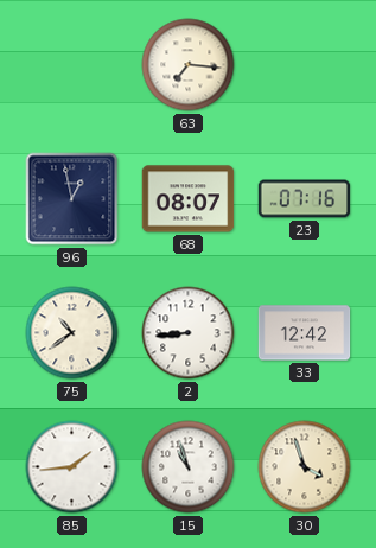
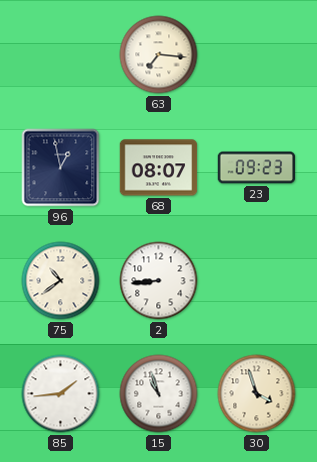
23: 07:16 -> 09:23 (257, 168)
33: 12:42 -> none (305, 333)
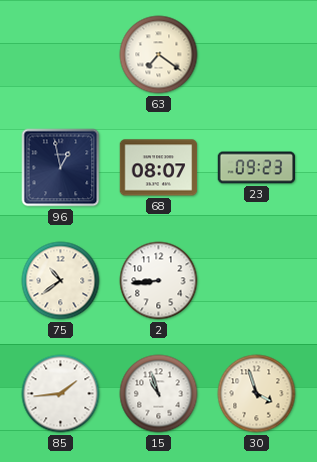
63: 7:16 -> 7:21 (159, 55)
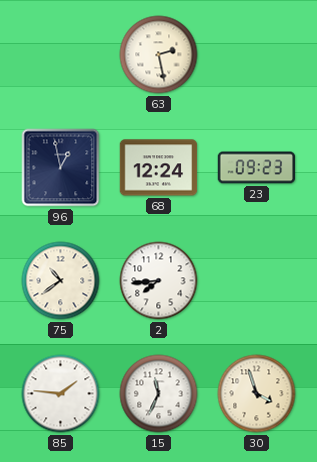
63: 7:21 -> 2:28 (159, 55)
68: 08:07 -> 12:24 (159, 168)
2: 8:44 -> 7:44 (159, 281)
85: 1:44 -> 1:46 (61, 394)
15: 10:57 -> 11:34 (159, 394)
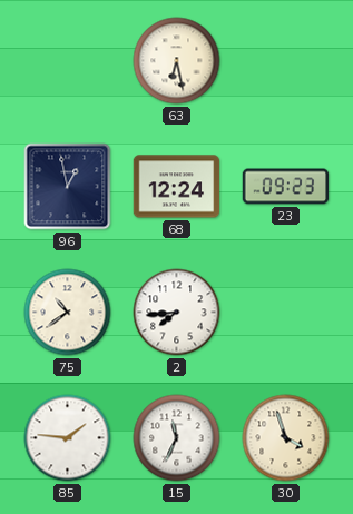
63: 2:28 -> 6:28 (177, 61)
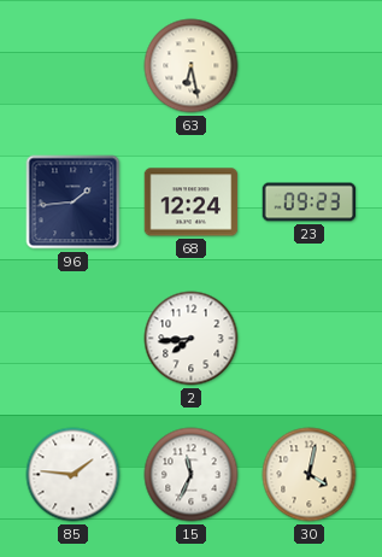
96: 12:58 -> 1:44 (74, 203)
75: 10:39 -> none (68, 313)
30: 3:57 -> 4:02 (310, 475)
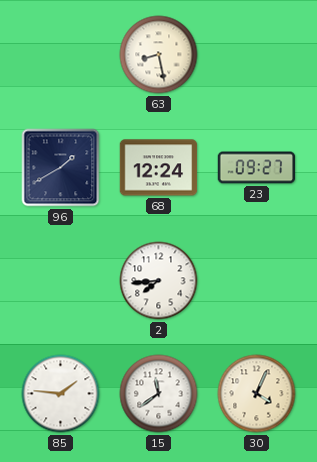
63: 6:28 -> 8:28 (159, 55)
96: 1:44 -> 1:40 (61, 168)
23: 09:23 -> 09:27 (257, 168)
15: 11:34 -> 11:39 (159, 394)
30: 4:02 -> 4:04 (257, 394)
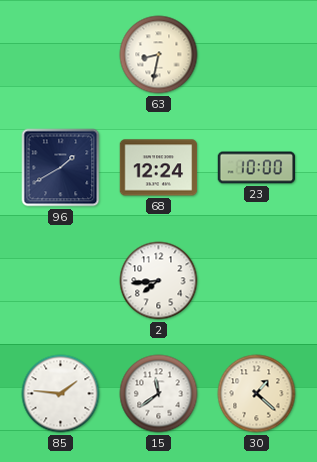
63: 8:28 -> 8:32 (159, 55)
23: 09:27 -> 10:00 (257, 168)
30: 4:04 -> 1:22 (257, 394)
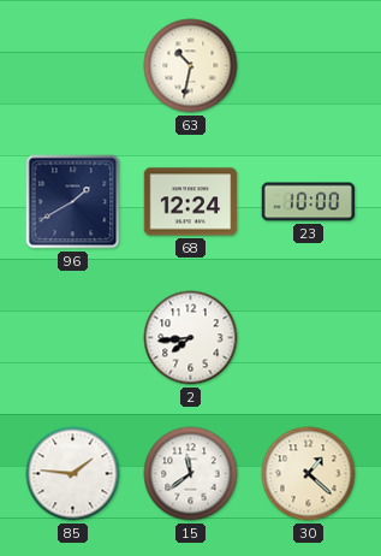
63: 8:32 -> 10:32 (191, 66)
